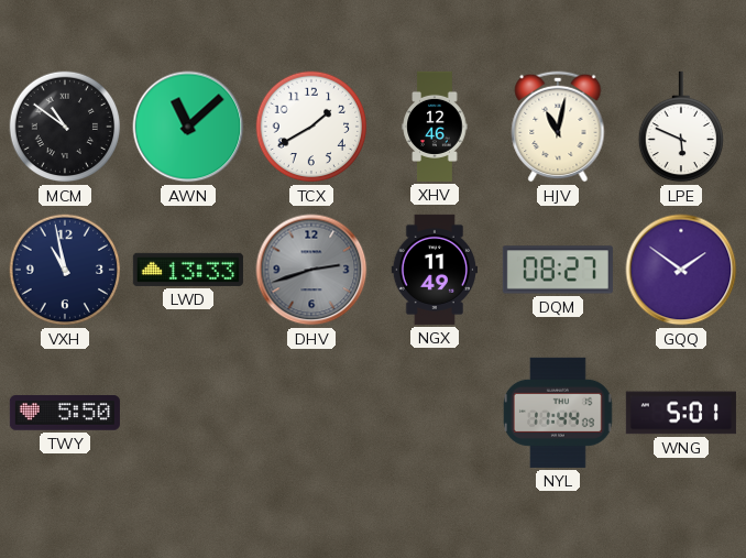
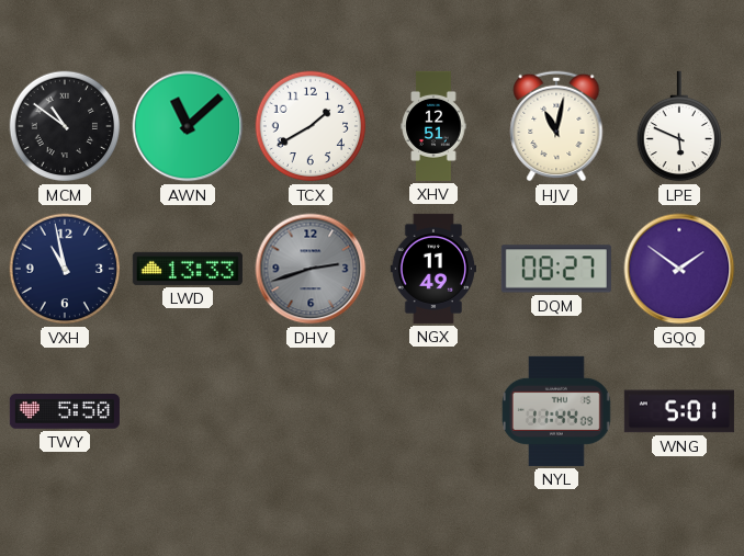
XHV: 12:46 -> 12:51 (433, 126)
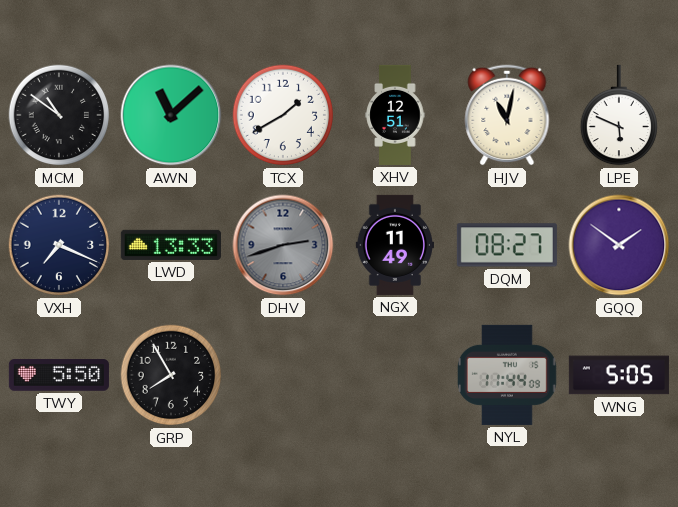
VXH: 10:58 -> 7:19 (59, 245)
GRP: none -> 7:55 (171, 375)
WNG: 5:01 -> 5:05 (619, 375)
